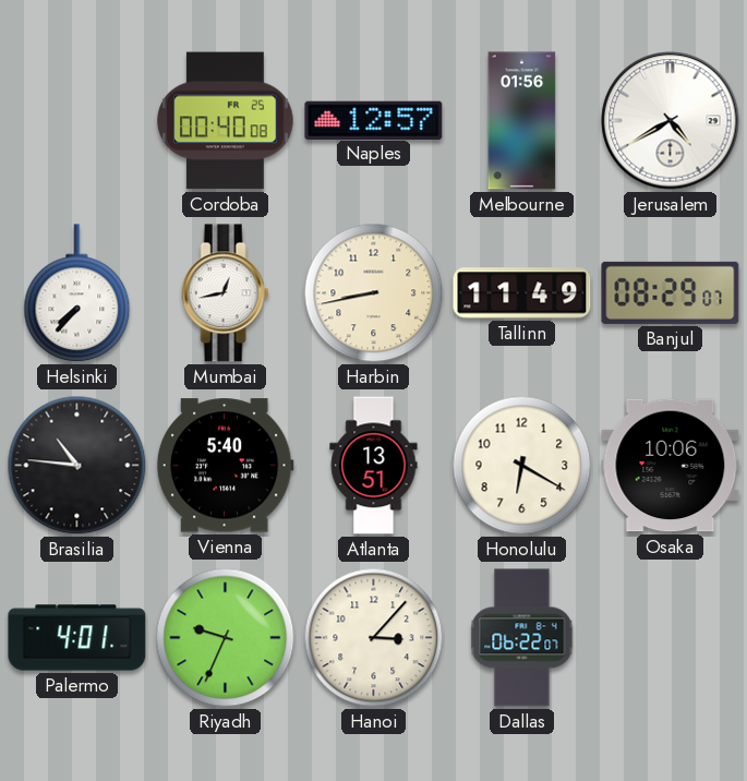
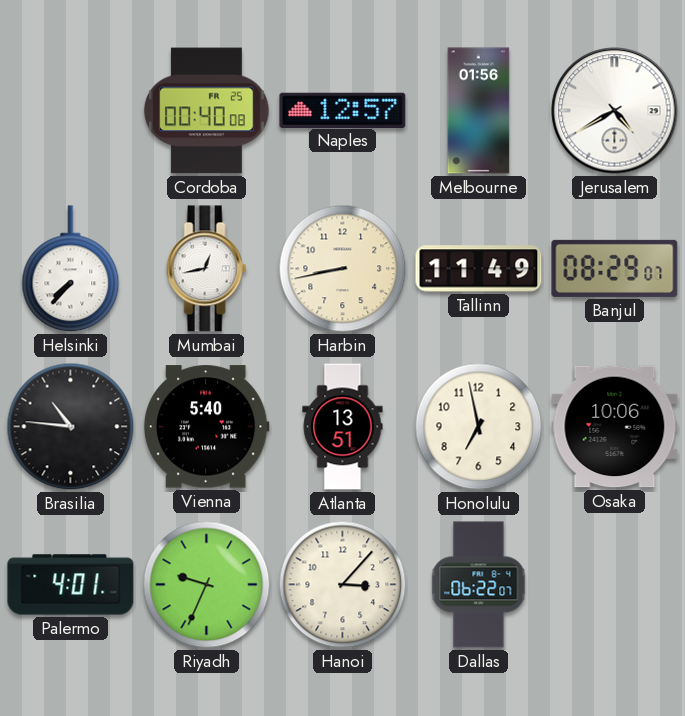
Honolulu: 6:20 -> 6:58 (479, 427)
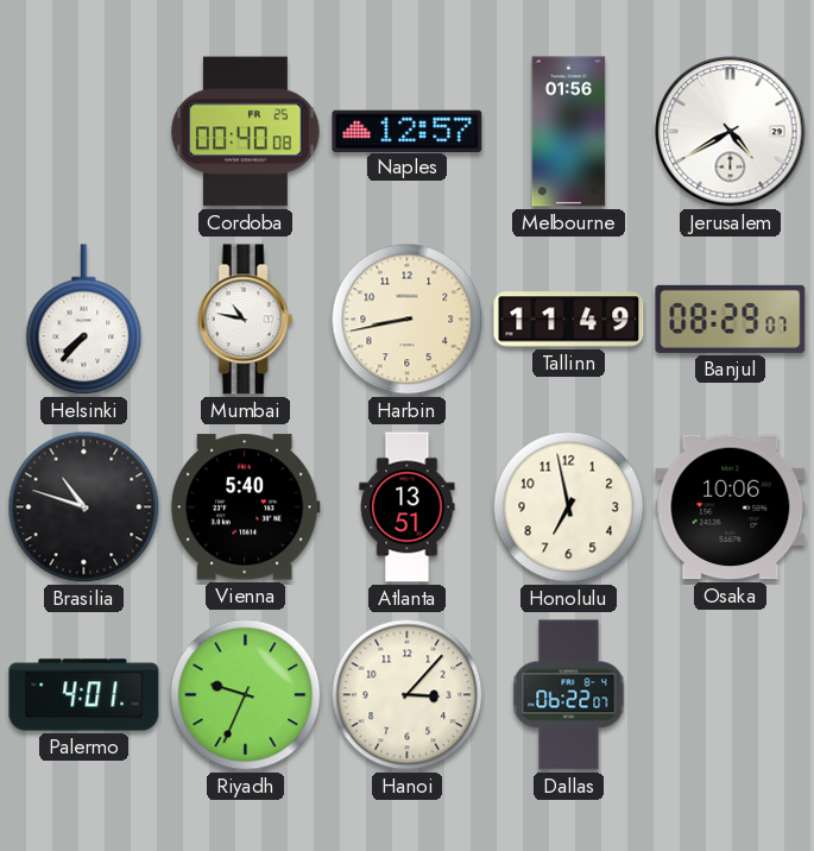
Mumbai: 12:43 -> 10:47 (246, 320)
Brasilia: 10:46 -> 10:48 (84, 508)
